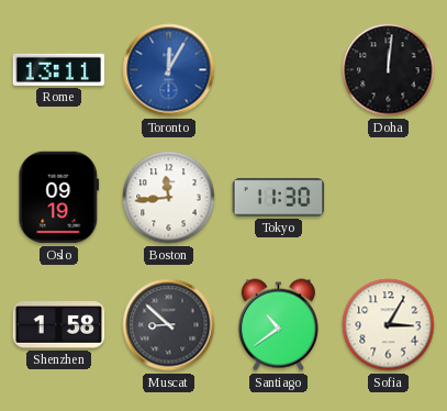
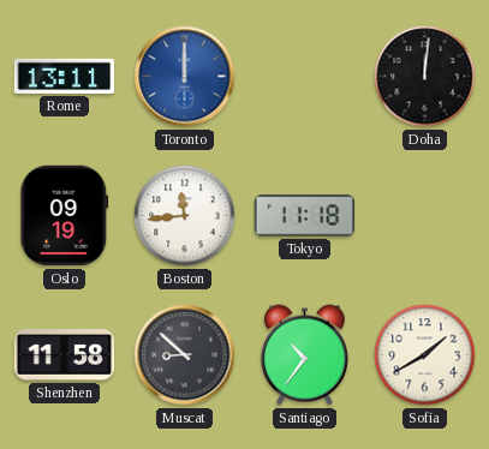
Toronto: 12:05 -> 12:00 (185, 77)
Tokyo: 11:30 -> 11:18 (305, 216)
Shenzhen: 1:58 -> 11:58 (65, 355)
Santiago: 10:39 -> 10:36 (304, 355)
Sofia: 3:05 -> 1:40 (425, 355)
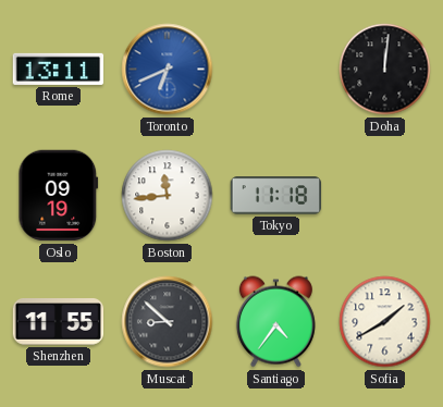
Toronto: 12:00 -> 6:41 (168, 70)
Shenzhen: 11:58 -> 11:55 (59, 322)
Santiago: 10:36 -> 4:36 (275, 322)
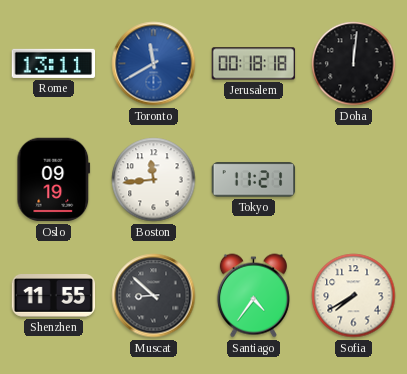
Toronto: 6:41 -> 11:40 (154, 64)
Jerusalem: none -> 00:18 (254, 64)
Tokyo: 11:18 -> 11:21 (254, 180)
Sofia: 1:40 -> 7:40 (354, 296)
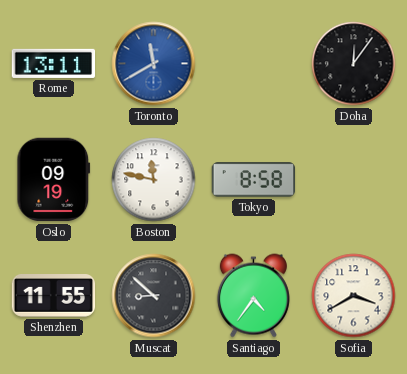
Jerusalem: 00:18 -> none (254, 64)
Doha: 12:01 -> 12:06 (354, 64)
Boston: 11:44 -> 11:47 (154, 180)
Tokyo: 11:21 -> 8:58 (254, 180)
Sofia: 7:40 -> 3:40 (354, 296)
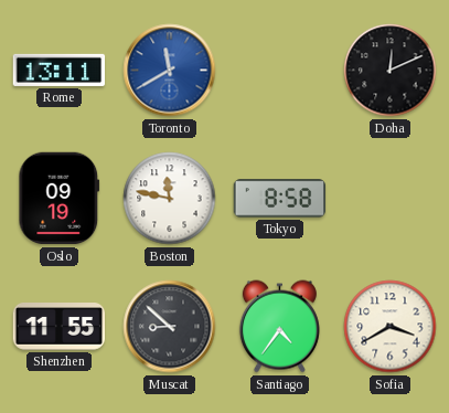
Doha: 12:06 -> 12:11 (391, 71)
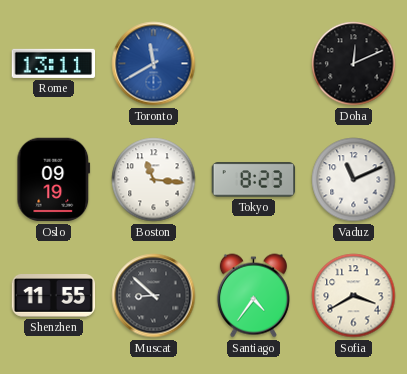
Boston: 11:47 -> 11:16 (154, 180)
Tokyo: 8:58 -> 8:23 (254, 180)
Vaduz: none -> 11:11 (354, 180)
